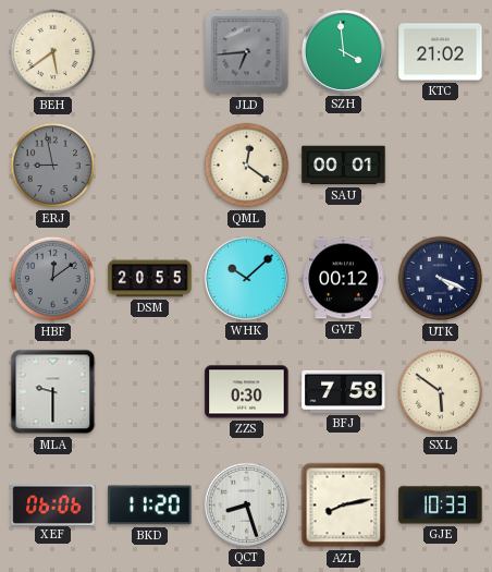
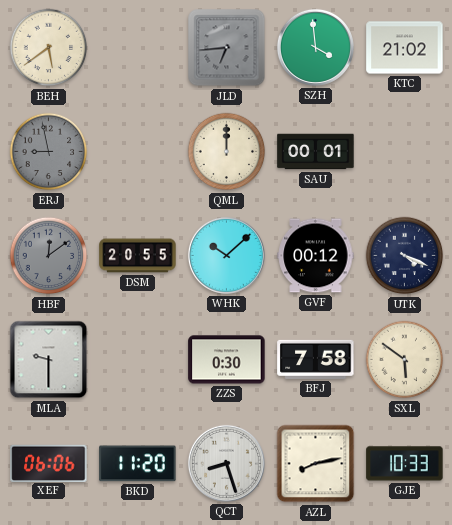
QML: 12:21 -> 12:00 (227, 152)
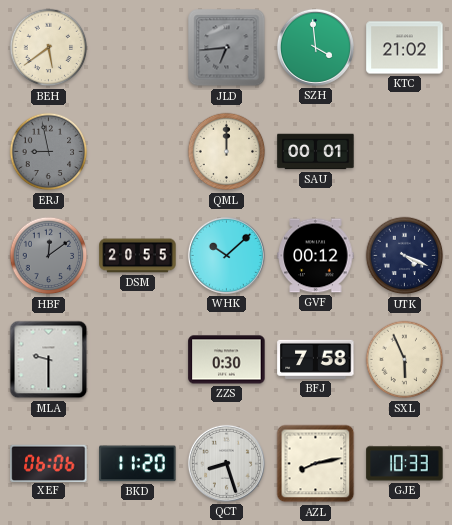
SXL: 5:51 -> 5:56 (405, 360)
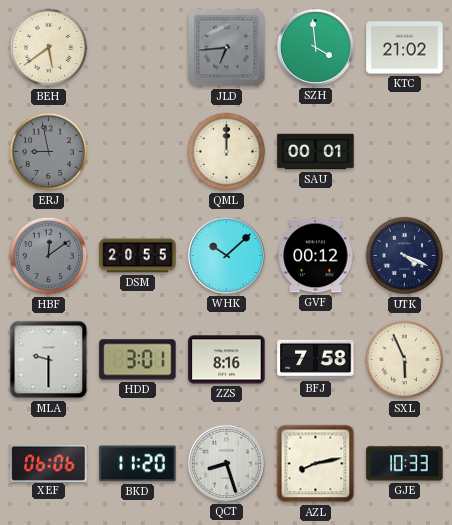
HDD: none -> 3:01 (138, 360)
ZZS: 0:30 -> 8:16 (227, 360)
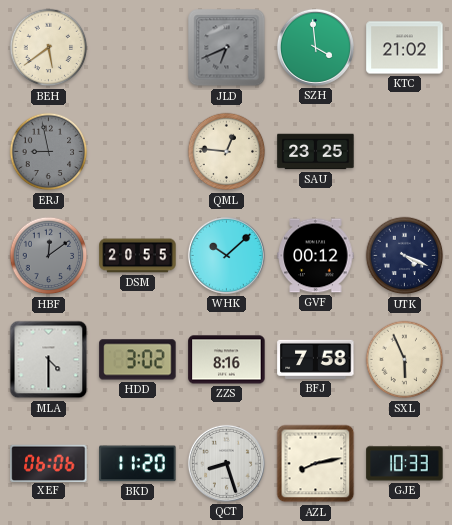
JLD: 6:44 -> 6:41 (227, 48)
QML: 12:00 -> 12:46 (227, 152)
SAU: 00:01 -> 23:25 (316, 152)
MLA: 9:30 -> 4:30 (49, 360)
HDD: 3:01 -> 3:02 (138, 360)
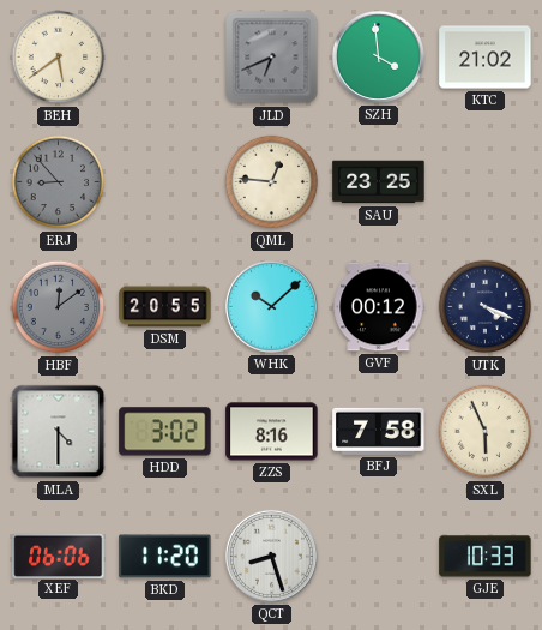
ERJ: 8:58 -> 8:53 (59, 182)
AZL: 8:13 -> none (316, 464)
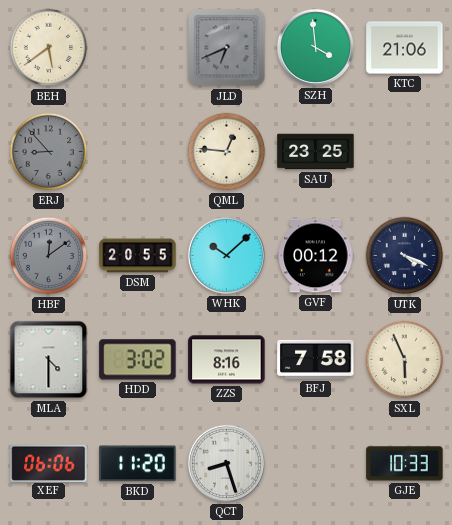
KTC: 21:02 -> 21:06 (405, 48)
